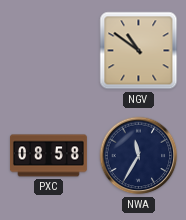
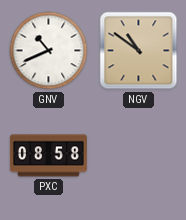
GNV: none -> 10:41 (49, 51)
NWA: 11:35 -> none (139, 156)
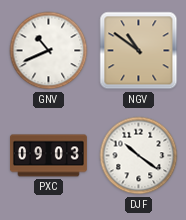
PXC: 08:58 -> 09:03 (48, 156)
DJF: none -> 10:21 (139, 156)
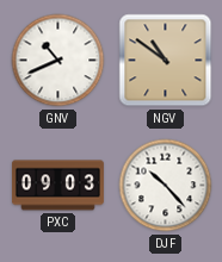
DJF: 10:21 -> 10:23 (166, 186)
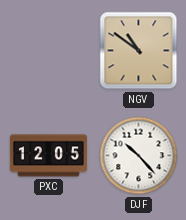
GNV: 10:41 -> none (58, 61)
PXC: 09:03 -> 12:05 (48, 156)
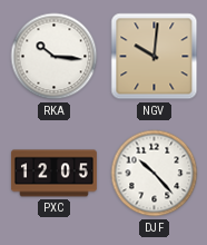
RKA: none -> 10:16 (55, 57)
NGV: 10:51 -> 10:01 (155, 57)
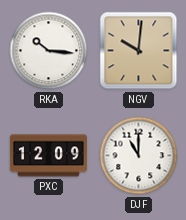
PXC: 12:05 -> 12:09 (48, 156)
DJF: 10:23 -> 11:00 (139, 156)
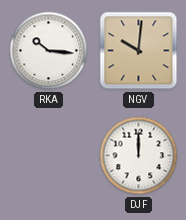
PXC: 12:09 -> none (48, 156)
DJF: 11:00 -> 12:00 (139, 156)
